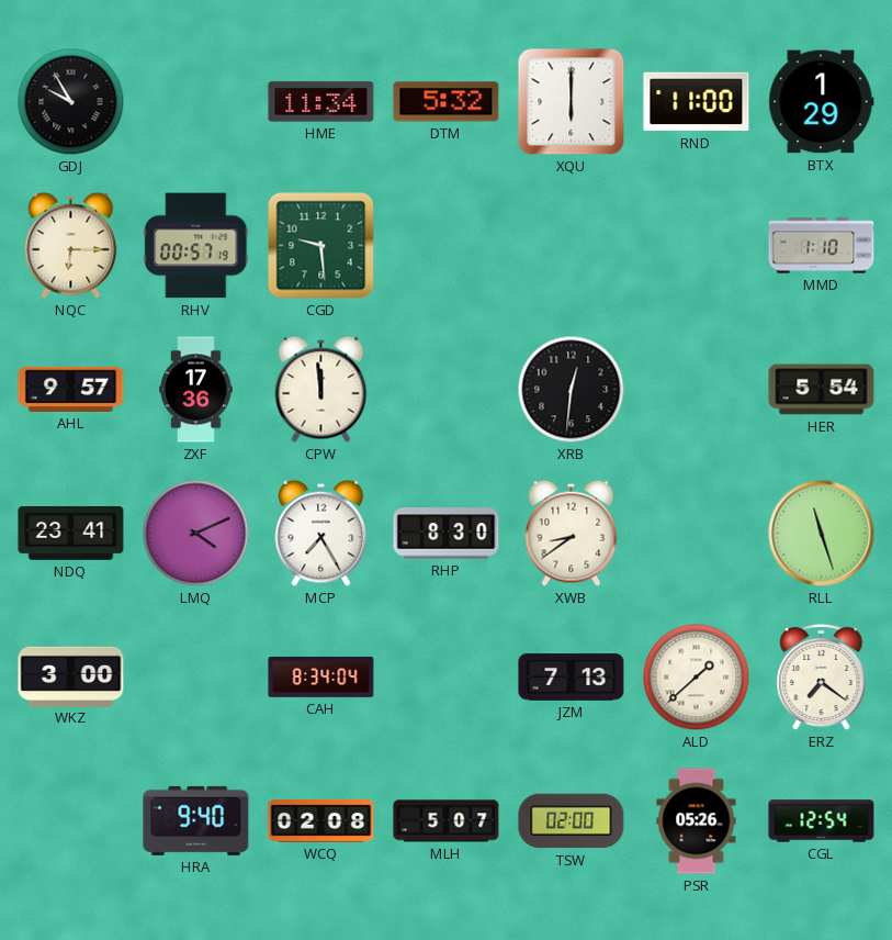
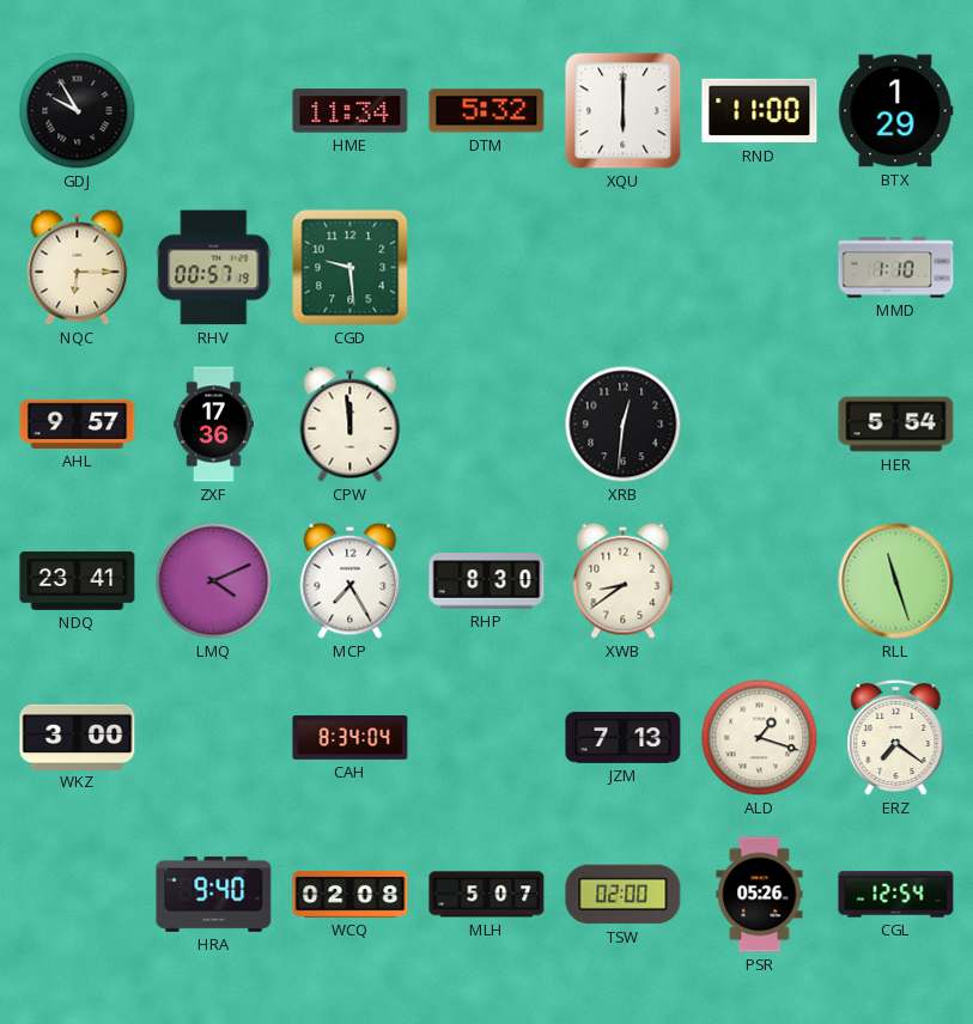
ALD: 1:38 -> 1:18 (760, 738)
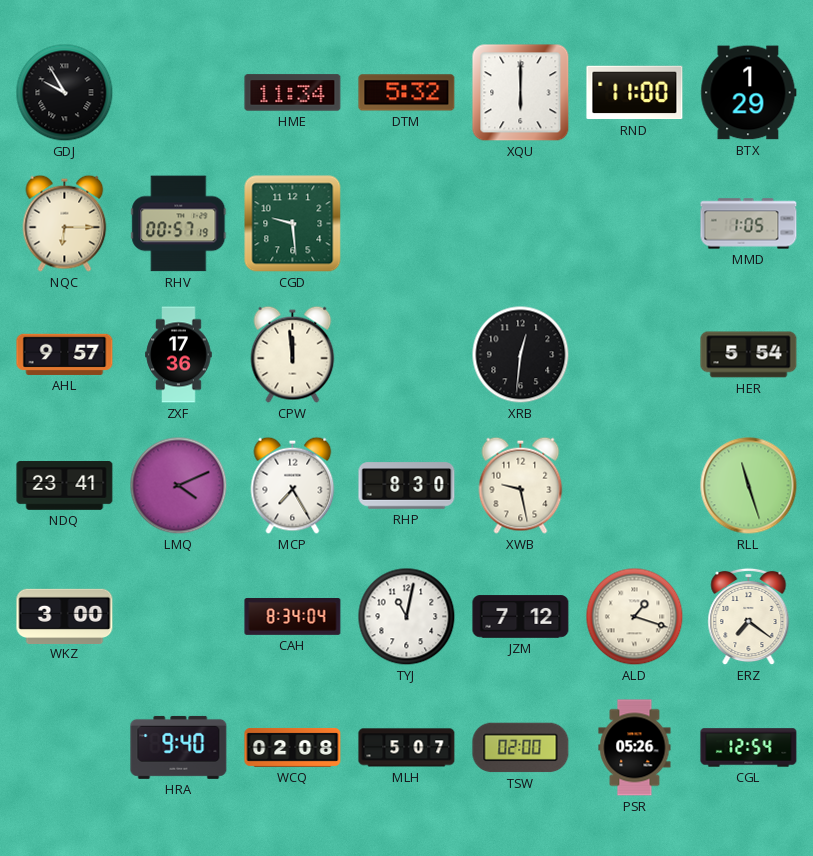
MMD: 1:10 -> 1:05 (749, 224)
XWB: 8:39 -> 9:28 (521, 485)
TYJ: none -> 11:02 (407, 617)
JZM: 7:13 -> 7:12 (521, 617)
